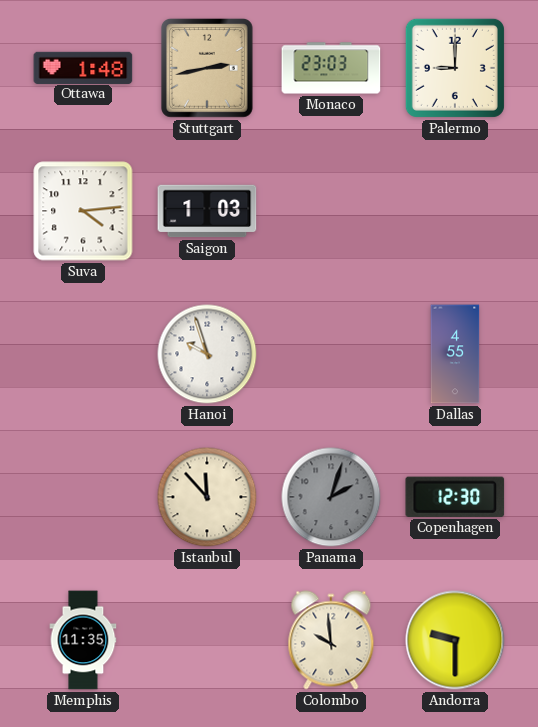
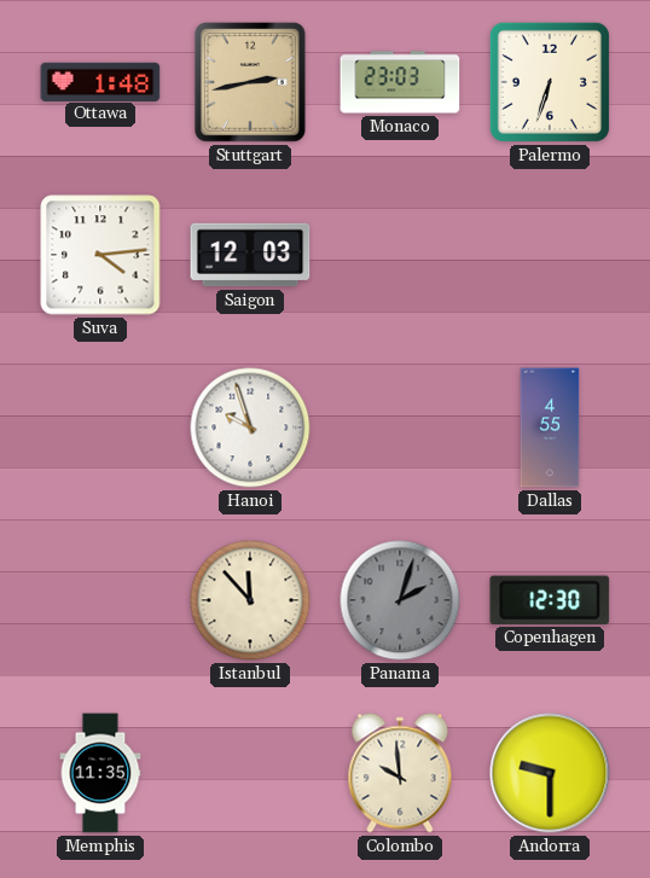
Palermo: 9:00 -> 6:33 (550, 82)
Saigon: 1:03 -> 12:03 (250, 255)
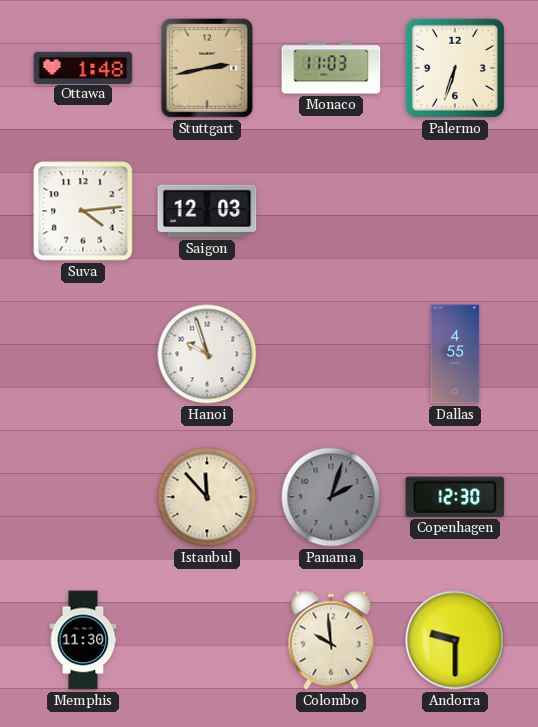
Monaco: 23:03 -> 11:03 (331, 68)
Memphis: 11:35 -> 11:30 (83, 640)
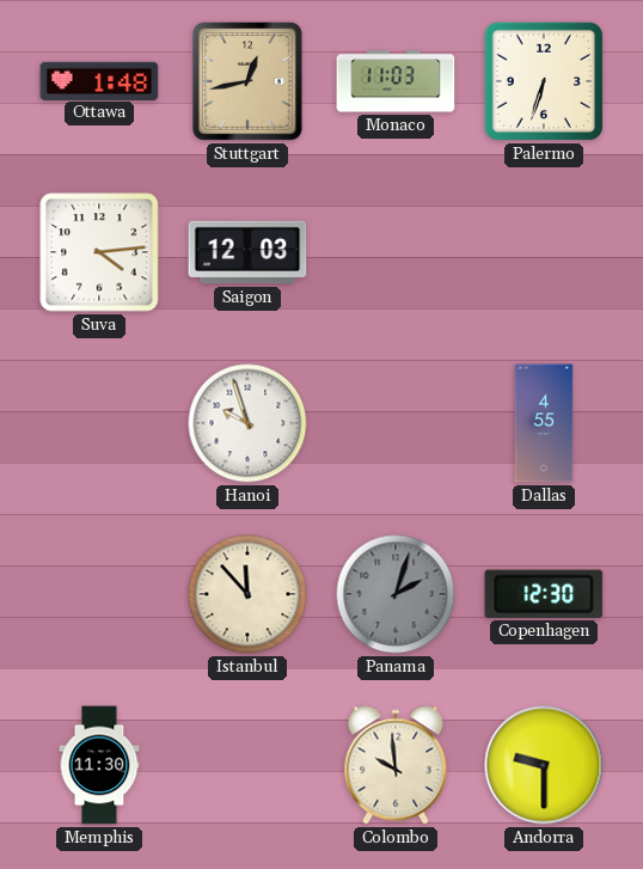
Stuttgart: 2:43 -> 12:43 (247, 82)
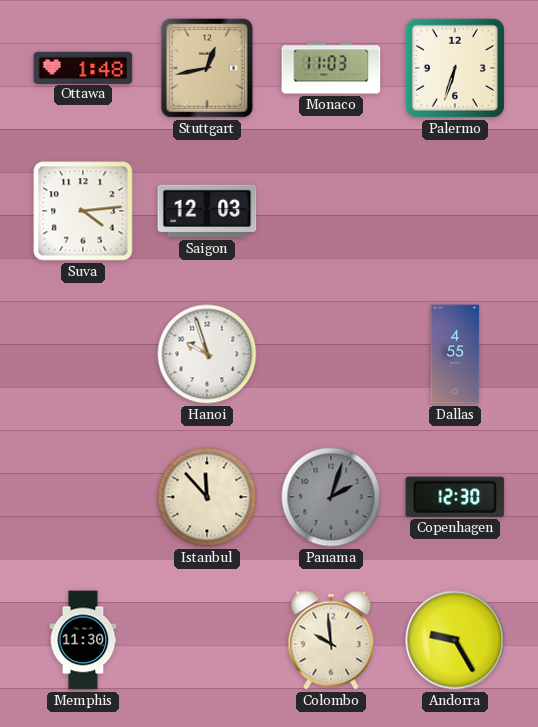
Andorra: 9:30 -> 9:25 (455, 640)
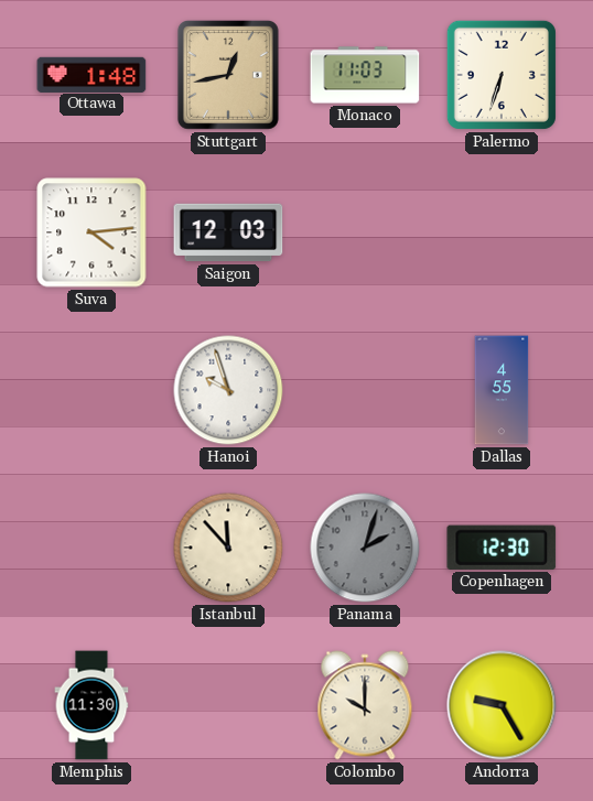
Colombo: 9:59 -> 10:00 (365, 705)
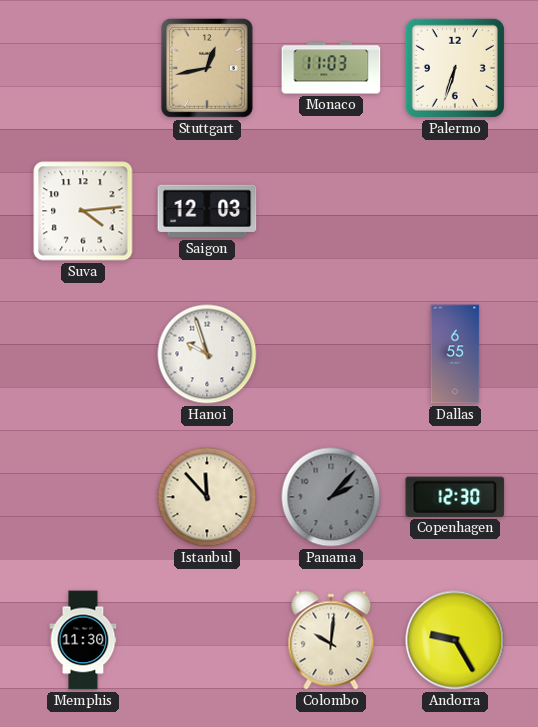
Ottawa: 1:48 -> none (91, 74)
Dallas: 4:55 -> 6:55 (455, 354)
Panama: 2:03 -> 2:07 (331, 497)
Colombo: 10:00 -> 10:01 (331, 640)
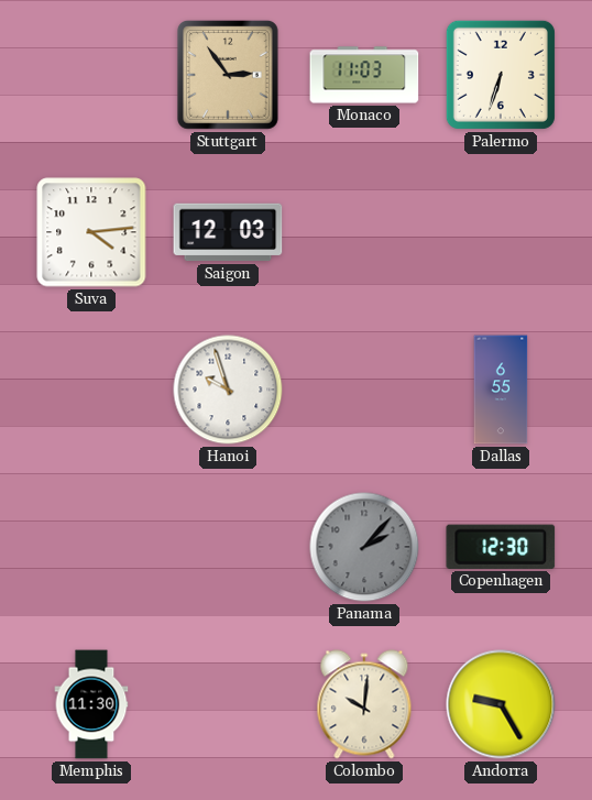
Stuttgart: 12:43 -> 2:54 (228, 76)
Istanbul: 11:53 -> none (207, 497)
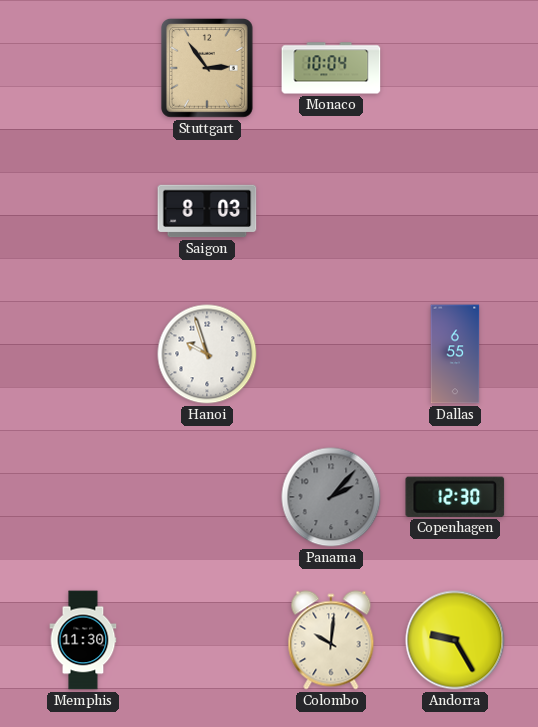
Monaco: 11:03 -> 10:04 (331, 68)
Palermo: 6:33 -> none (501, 75)
Suva: 4:14 -> none (91, 232)
Saigon: 12:03 -> 8:03 (207, 211)
